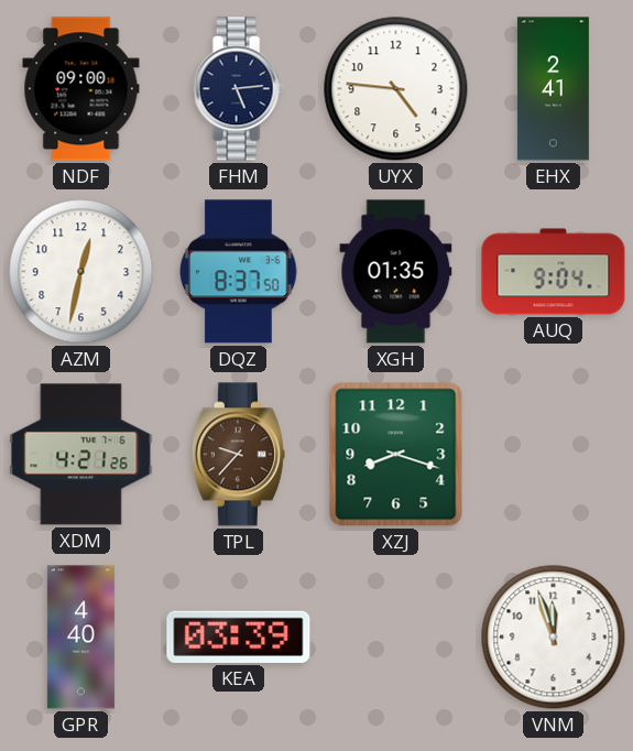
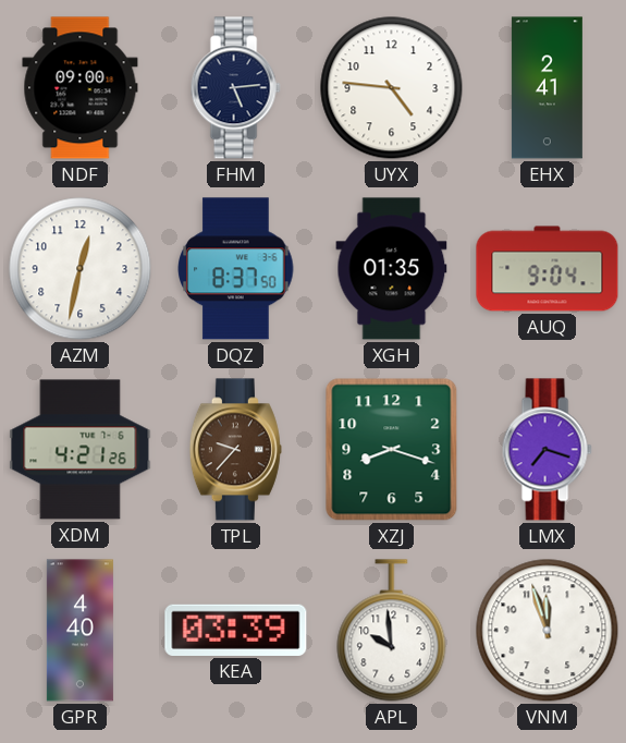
LMX: none -> 7:18 (547, 450)
APL: none -> 9:59 (392, 631)
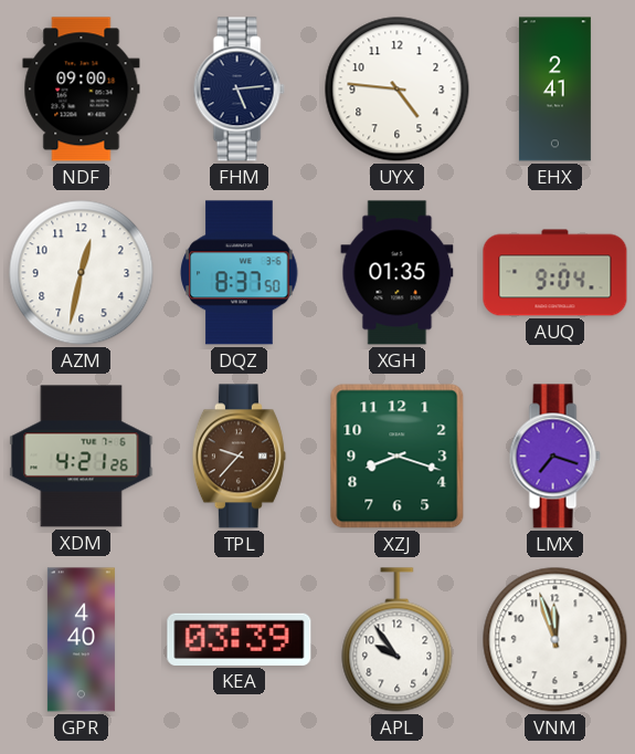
APL: 9:59 -> 9:54 (398, 640)
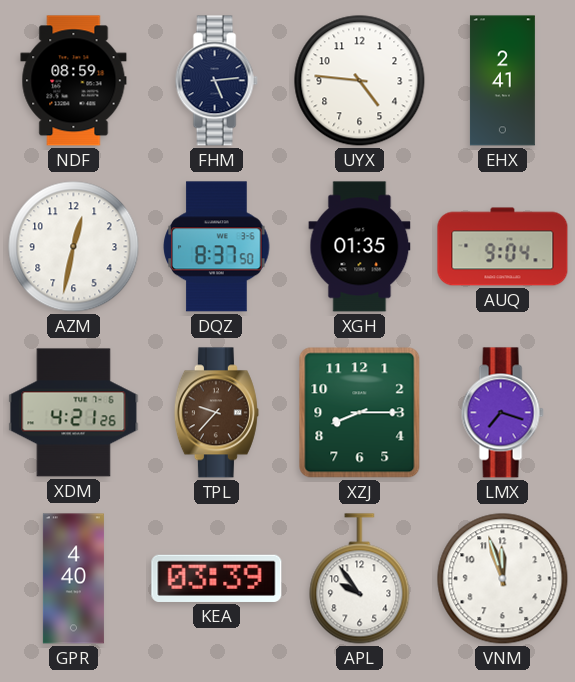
NDF: 09:00 -> 08:59 (74, 81)
XZJ: 8:18 -> 8:15 (360, 413)
